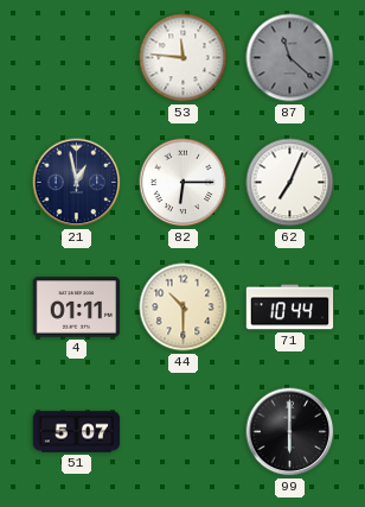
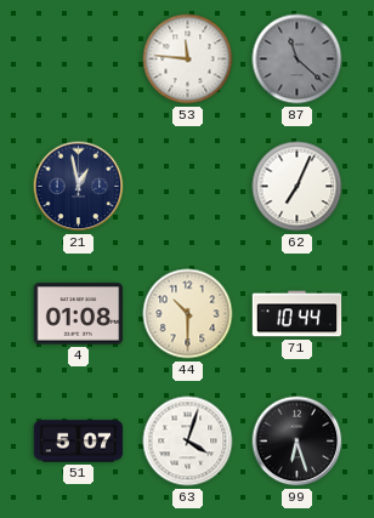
82: 6:15 -> none (184, 183)
4: 01:11 -> 01:08 (79, 314)
63: none -> 4:03 (188, 442)
99: 6:00 -> 6:27 (297, 442)
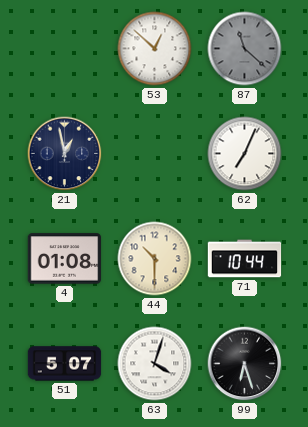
53: 11:46 -> 12:52 (155, 49)
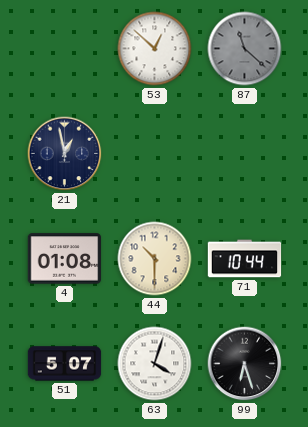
62: 7:04 -> none (245, 154)
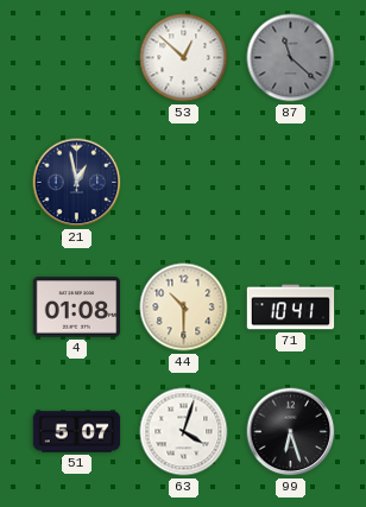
71: 10:44 -> 10:41 (291, 308)
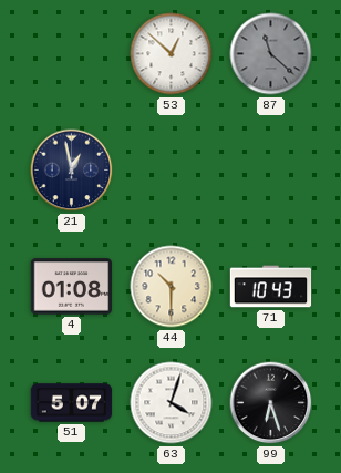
71: 10:41 -> 10:43 (271, 287)
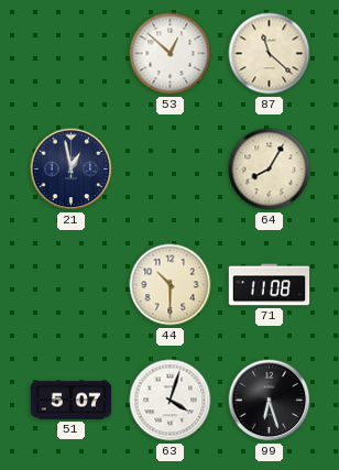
87 dial: grey -> cream (270, 54)
64: none -> 8:05 (270, 170)
4: 01:08 -> none (72, 287)
71: 10:43 -> 11:08 (270, 285)
